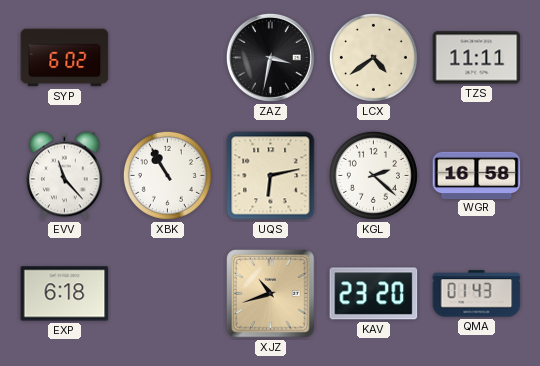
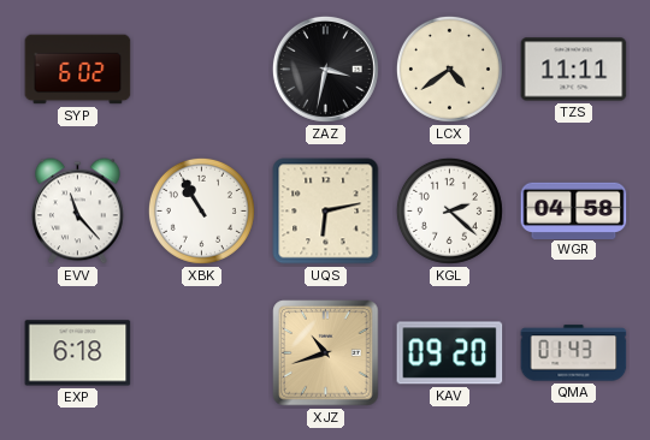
WGR: 16:58 -> 04:58 (574, 210)
KAV: 23:20 -> 09:20 (450, 353)
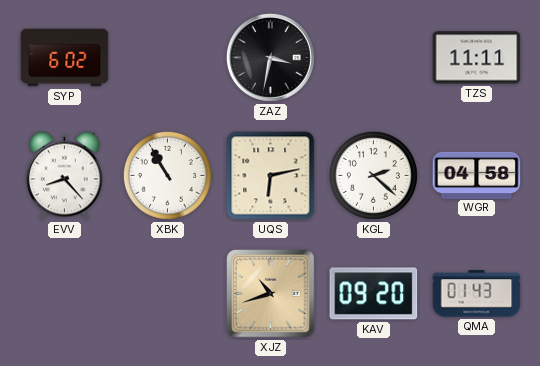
LCX: 4:39 -> none (449, 69)
EVV: 11:23 -> 8:23 (65, 176)
EXP: 6:18 -> none (78, 353)
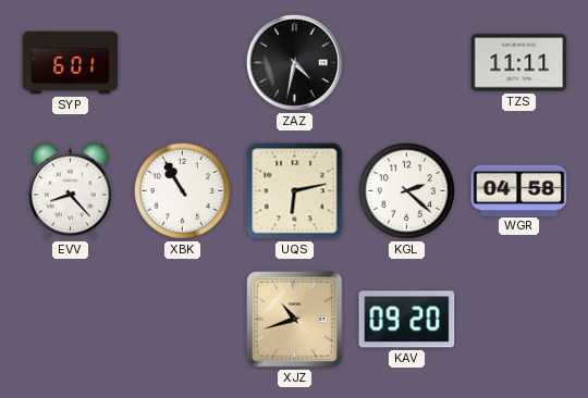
SYP: 6:02 -> 6:01 (71, 63)
ZAZ: 3:32 -> 4:32 (294, 62)
QMA: 01:43 -> none (477, 294)
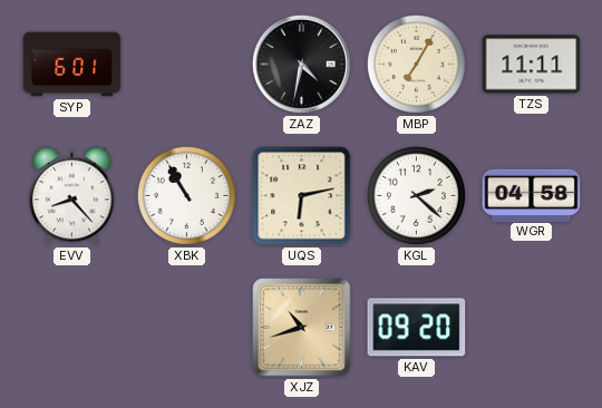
MBP: none -> 7:05 (416, 64)
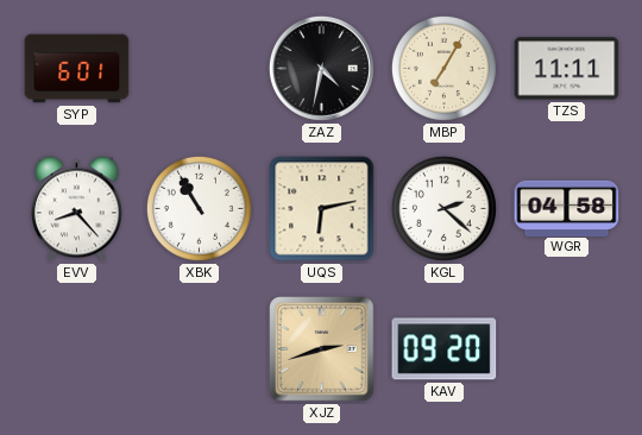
XJZ: 10:42 -> 2:42 (322, 349)
